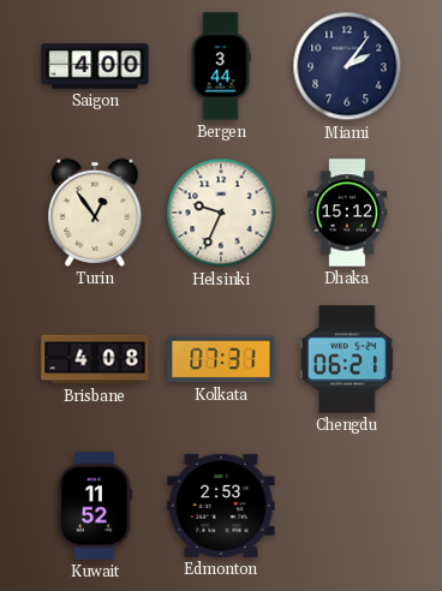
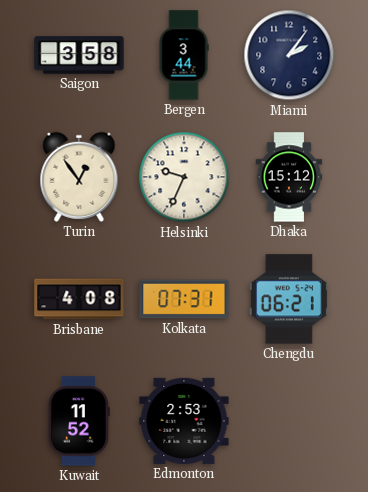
Saigon: 4:00 -> 3:58 (79, 55)
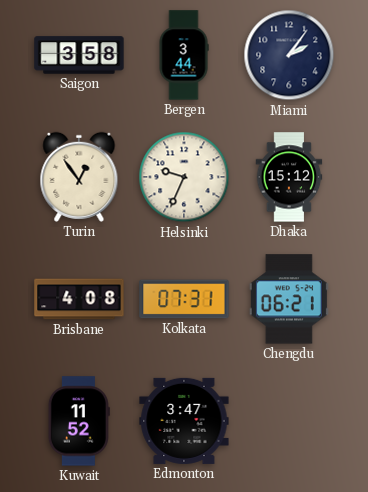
Edmonton: 2:53 -> 3:47 (184, 421)
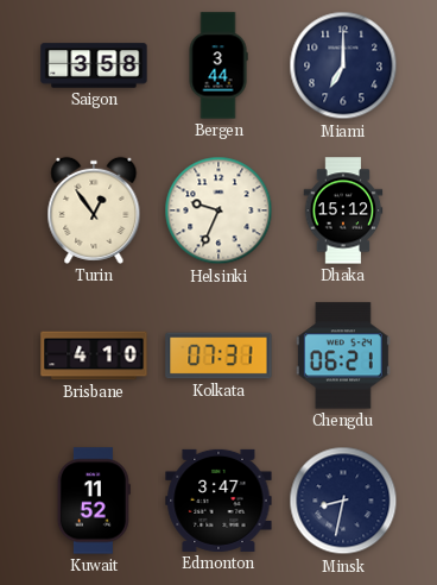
Miami: 2:06 -> 7:00 (343, 65)
Brisbane: 4:08 -> 4:10 (94, 356)
Minsk: none -> 8:32 (343, 501)
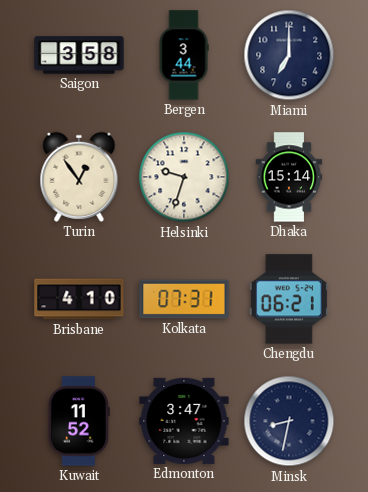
Helsinki: 9:34 -> 9:33 (184, 177)
Dhaka: 15:12 -> 15:14 (289, 177)
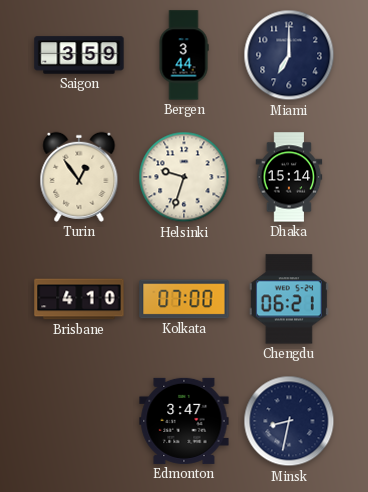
Saigon: 3:58 -> 3:59 (79, 55)
Kolkata: 07:31 -> 07:00 (184, 299)
Kuwait: 11:52 -> none (79, 421)
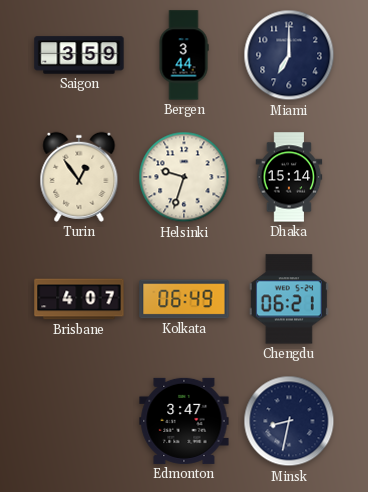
Brisbane: 4:10 -> 4:07 (79, 299)
Kolkata: 07:00 -> 06:49 (184, 299)
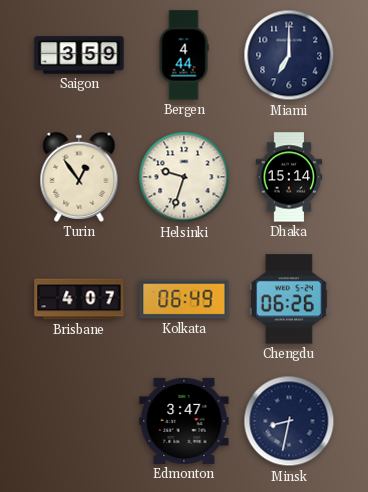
Bergen: 3:44 -> 4:44 (184, 55)
Chengdu: 06:21 -> 06:26 (289, 299)
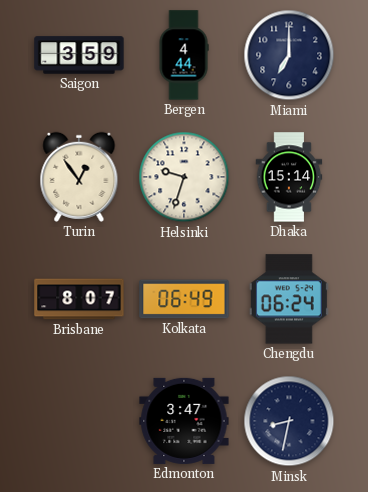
Brisbane: 4:07 -> 8:07 (79, 299)
Chengdu: 06:26 -> 06:24 (289, 299)
